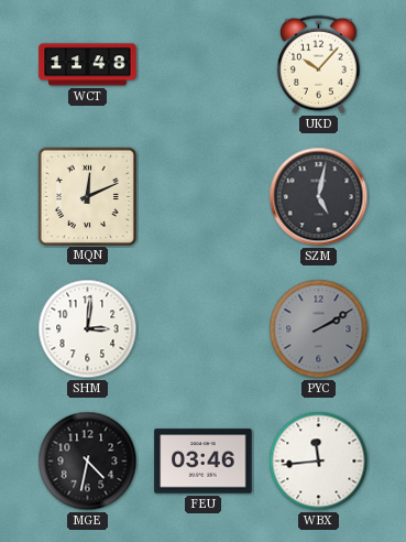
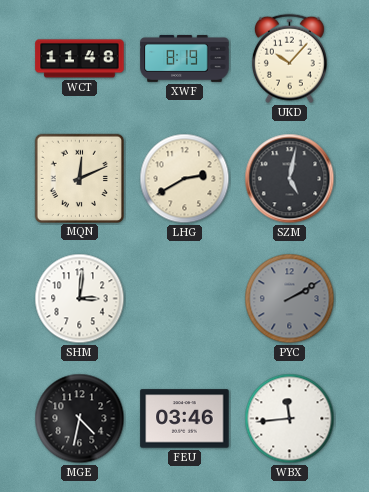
XWF: none -> 8:19 (185, 58)
LHG: none -> 2:40 (185, 179)
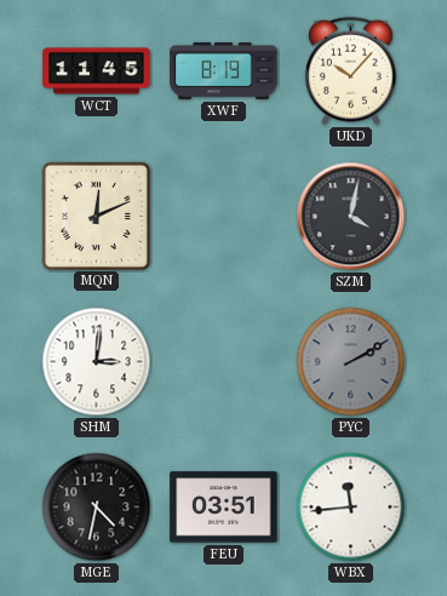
WCT: 11:48 -> 11:45 (97, 71)
LHG: 2:40 -> none (185, 179)
SZM: 5:02 -> 4:02 (351, 217)
FEU: 03:46 -> 03:51 (224, 508)
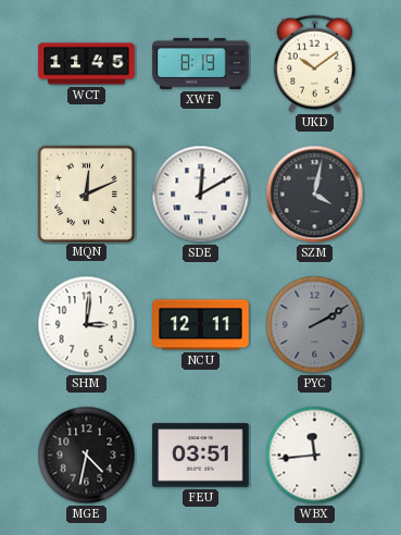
UKD: 10:07 -> 10:09 (314, 64)
SDE: none -> 12:10 (201, 195)
NCU: none -> 12:11 (201, 325)
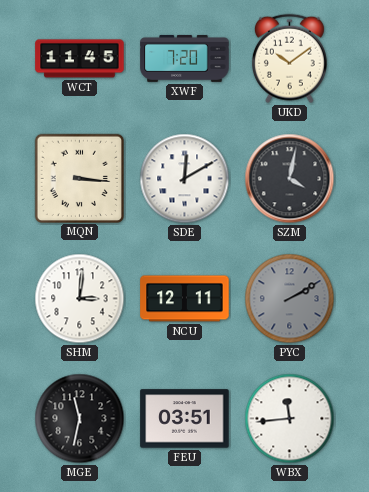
XWF: 8:19 -> 7:20 (185, 58)
MQN: 12:11 -> 3:16 (79, 178)
MGE: 4:32 -> 11:32 (80, 419)
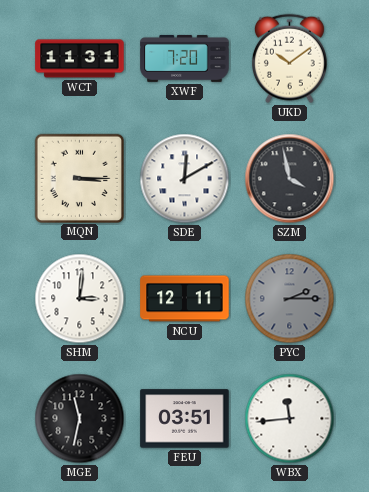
WCT: 11:45 -> 11:31 (80, 59)
MQN: 3:16 -> 3:15 (79, 178)
SZM: 4:02 -> 3:58 (290, 179)
PYC: 2:10 -> 2:15 (290, 299)
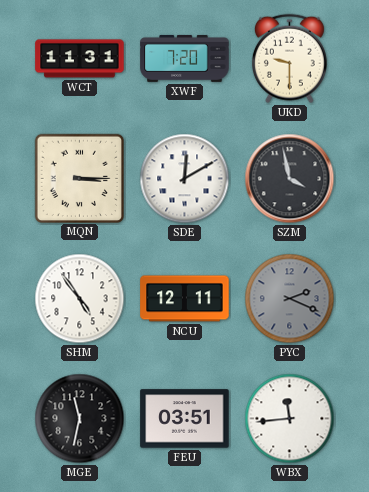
UKD: 10:09 -> 9:30 (289, 59)
SHM: 3:01 -> 4:54 (80, 299)
PYC: 2:15 -> 2:19 (290, 299)
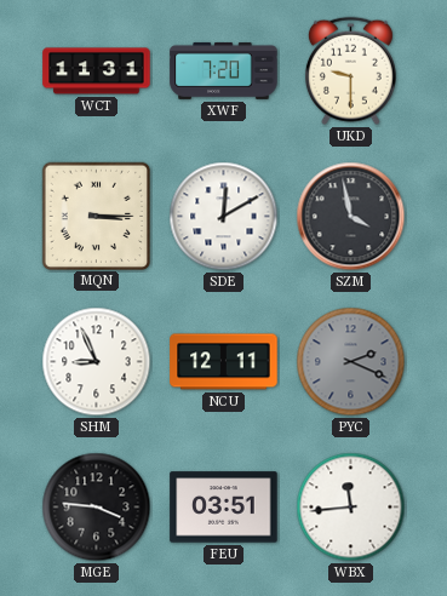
SHM: 4:54 -> 8:56 (97, 362)
MGE: 11:32 -> 3:46 (97, 508)
